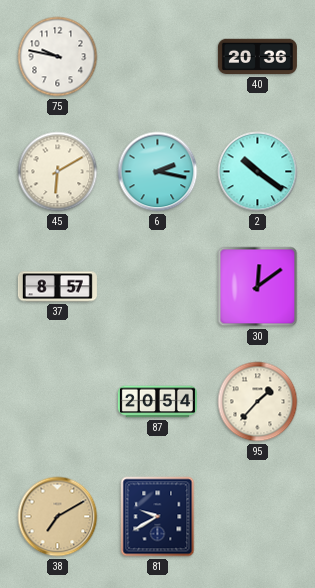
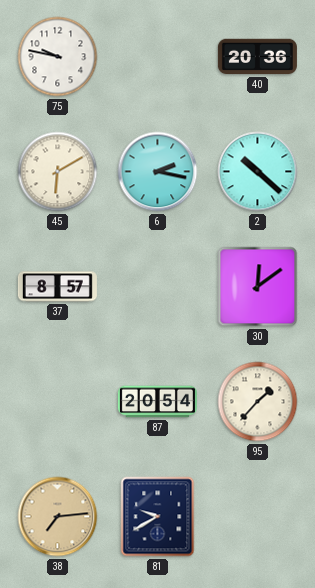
2: 10:21 -> 10:22 (258, 172)
38: 7:10 -> 7:14 (58, 517)
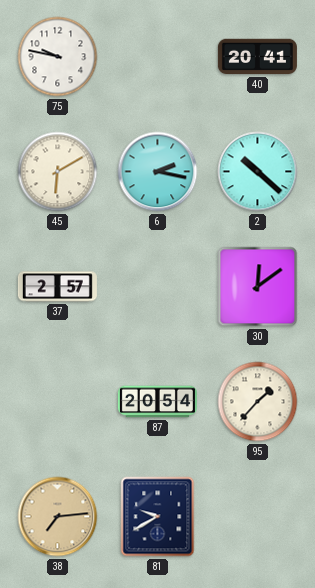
40: 20:36 -> 20:41 (257, 57)
37: 8:57 -> 2:57 (57, 287)
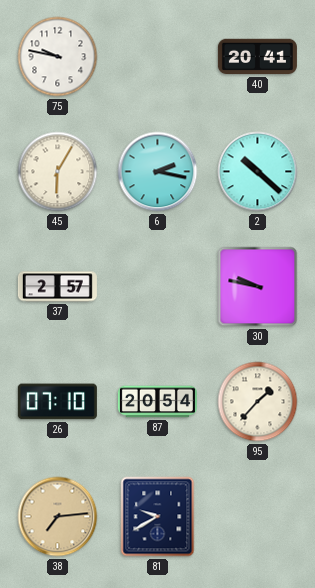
45: 6:10 -> 6:05 (58, 172)
30: 12:09 -> 9:47 (258, 287)
26: none -> 07:10 (57, 402)
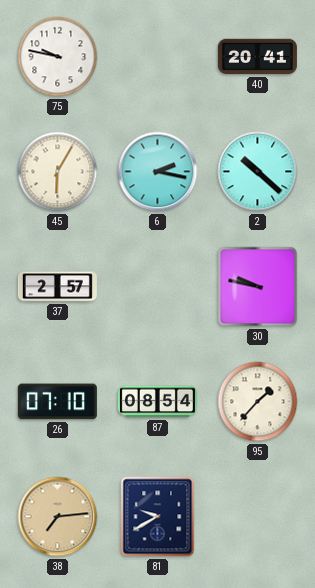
87: 20:54 -> 08:54 (157, 402)
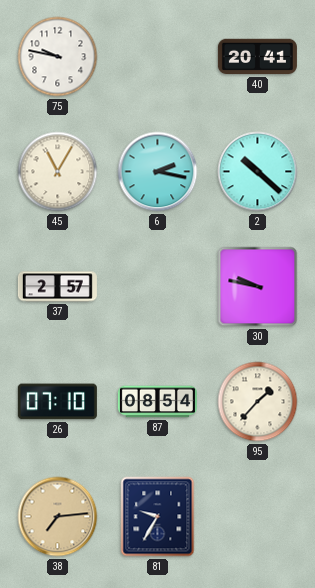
45: 6:05 -> 11:05 (58, 172)
81: 9:40 -> 9:35 (158, 517)
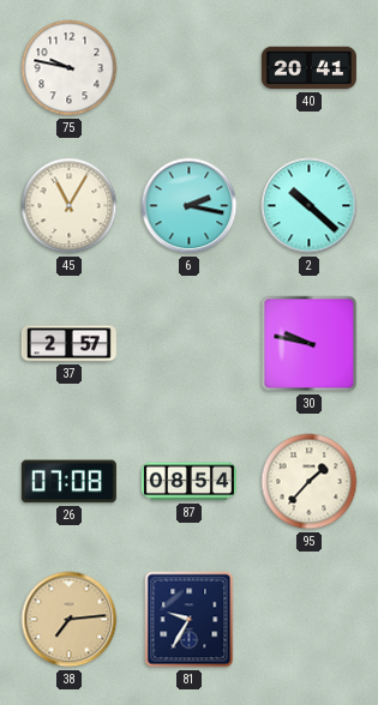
26: 07:10 -> 07:08 (68, 482)
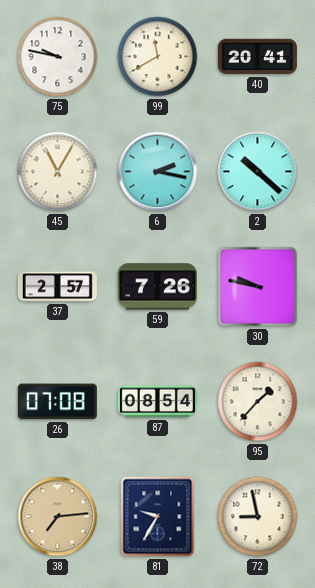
99: none -> 11:40 (158, 57)
59: none -> 7:26 (157, 287)
72: none -> 8:58 (258, 517)
